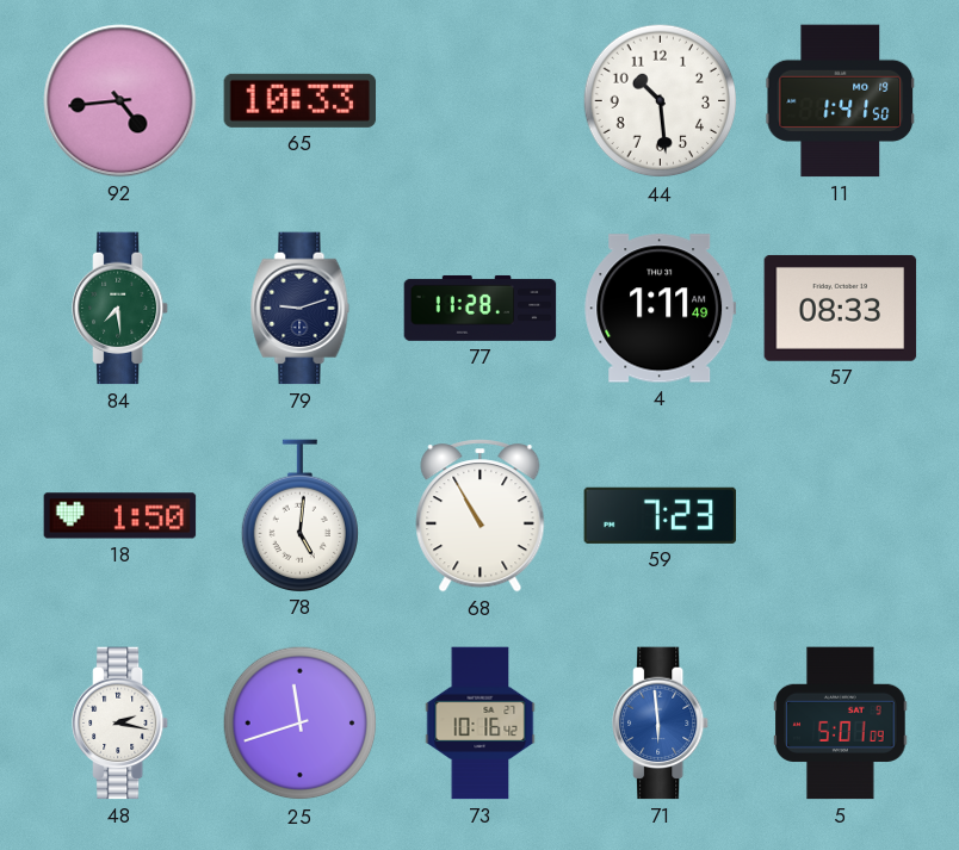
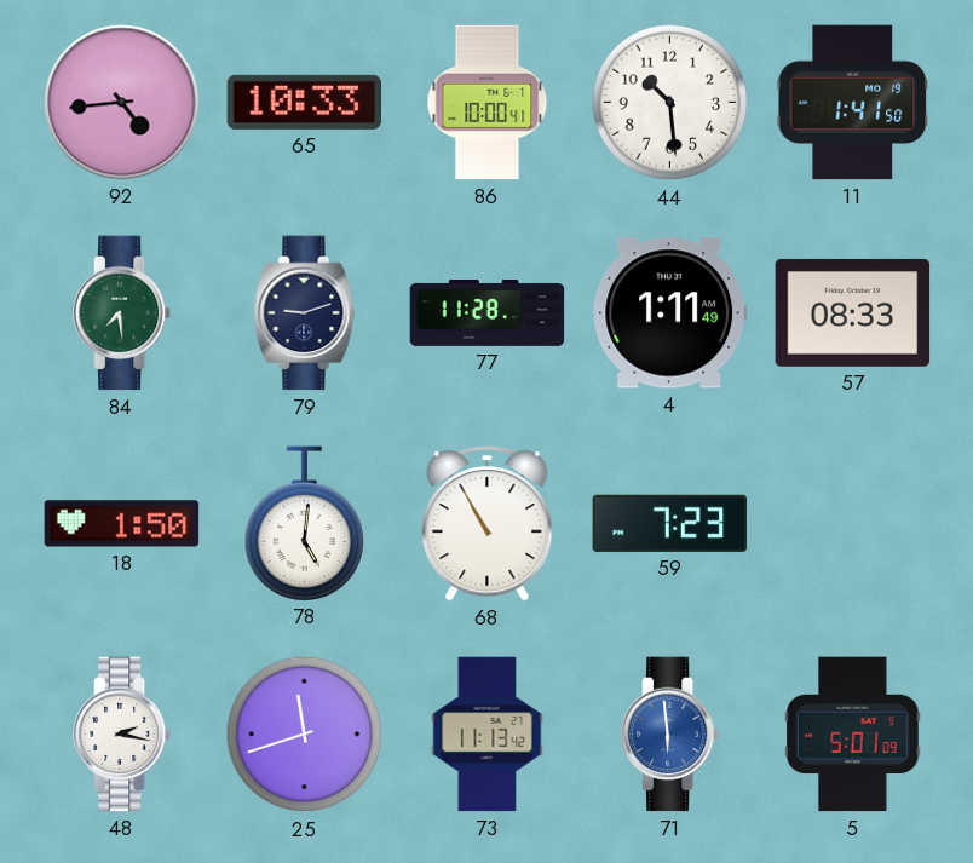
86: none -> 10:00 (488, 103)
73: 10:16 -> 11:13 (488, 735)
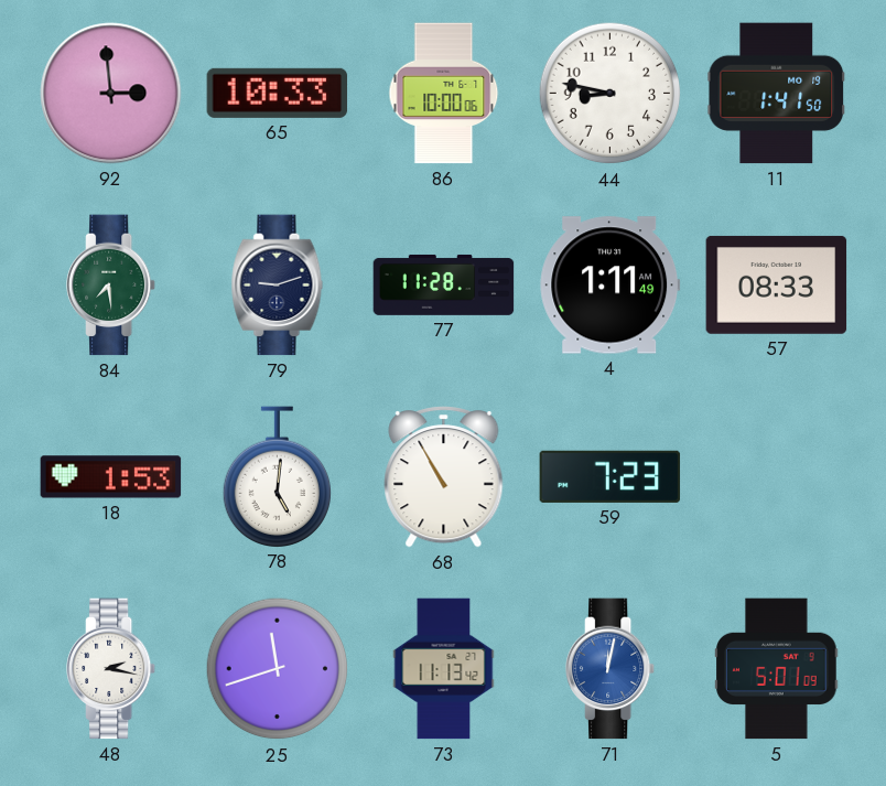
92: 4:44 -> 2:59 (111, 94)
86: 10:00:41 -> 10:00:06 (444, 94)
44: 10:29 -> 8:47 (611, 94)
18: 1:50 -> 1:53 (111, 477)
71: 5:59 -> 12:02 (612, 669)
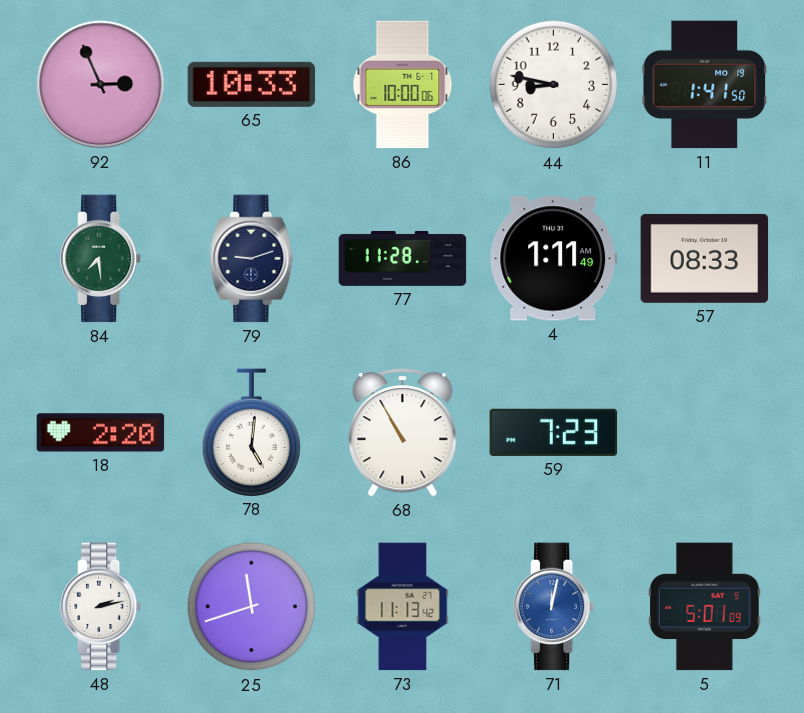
92: 2:59 -> 2:56 (101, 85)
18: 1:53 -> 2:20 (101, 433)
48: 2:17 -> 2:13 (102, 607)
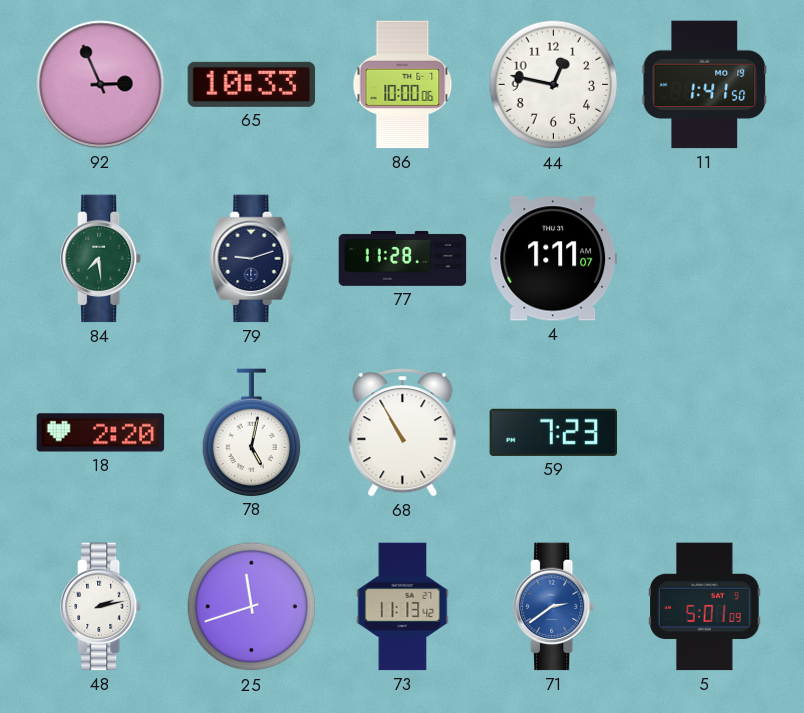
44: 8:47 -> 12:47 (554, 85)
4: 1:11:49 -> 1:11:07 (554, 259)
57: 08:33 -> none (705, 258)
78: 5:01 -> 5:02 (251, 432)
71: 12:02 -> 2:39 (555, 607)
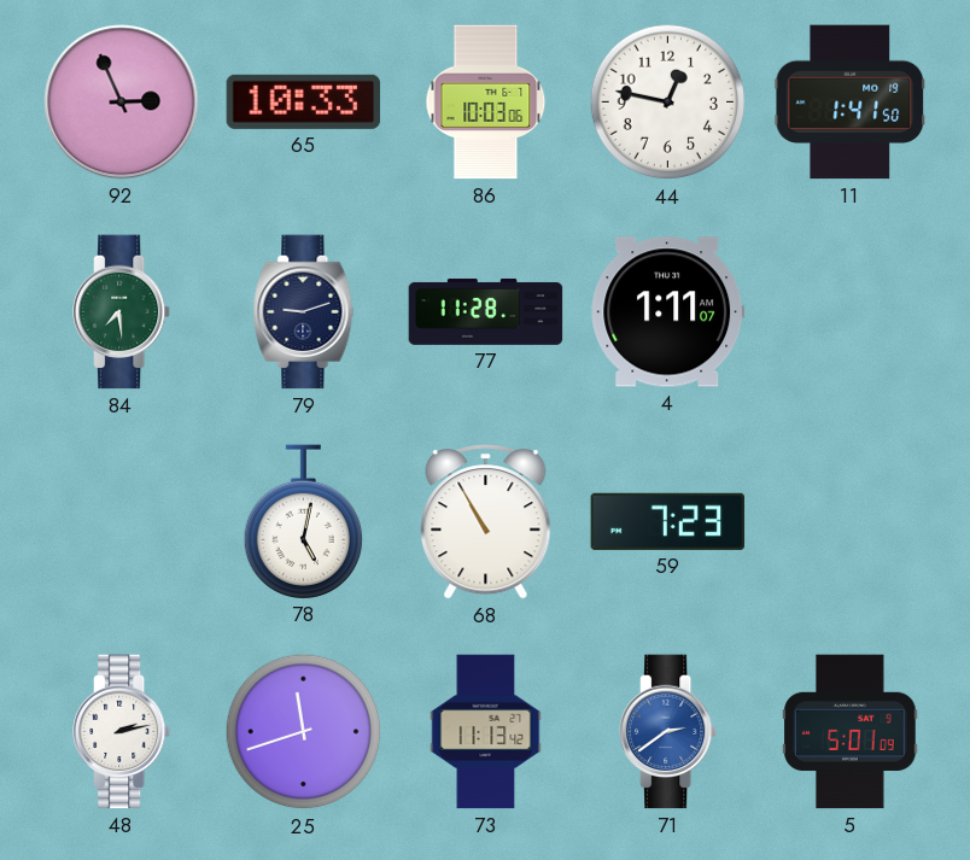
86: 10:00 -> 10:03 (486, 103)
18: 2:20 -> none (101, 433)
